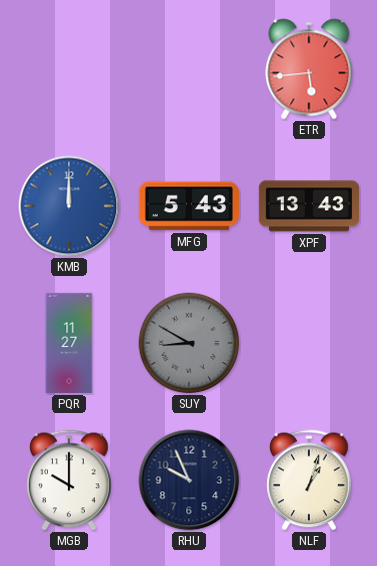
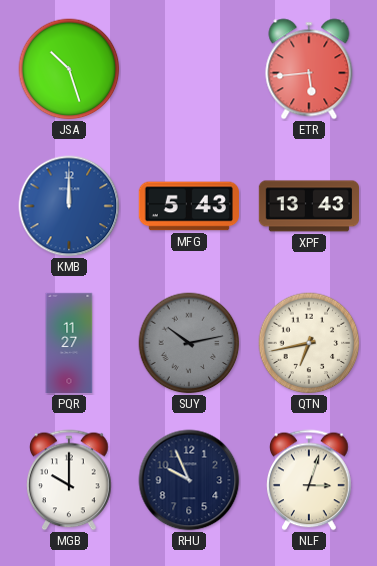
JSA: none -> 10:27 (69, 69)
SUY: 8:50 -> 10:13 (189, 343)
QTN: none -> 6:43 (309, 343)
NLF: 1:03 -> 3:03 (310, 480)
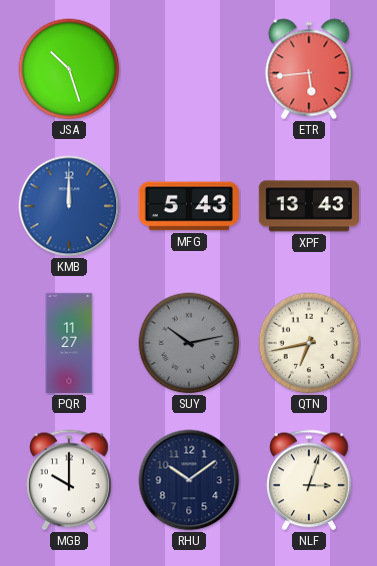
RHU: 9:56 -> 10:09 (189, 480)
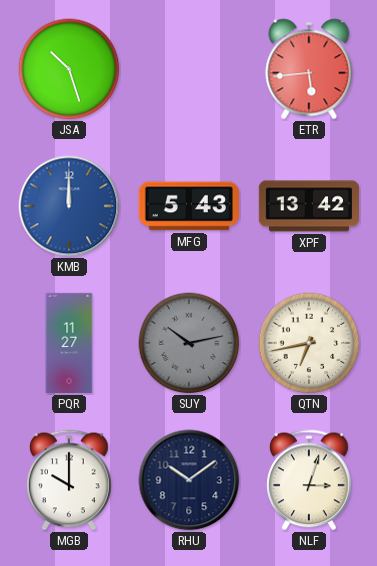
XPF: 13:43 -> 13:42 (308, 206)
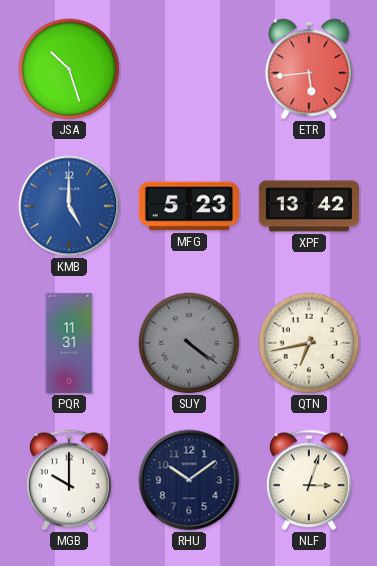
KMB: 12:00 -> 5:00 (69, 206)
MFG: 5:43 -> 5:23 (189, 206)
PQR: 11:27 -> 11:31 (69, 343)
SUY: 10:13 -> 4:21 (189, 343)
